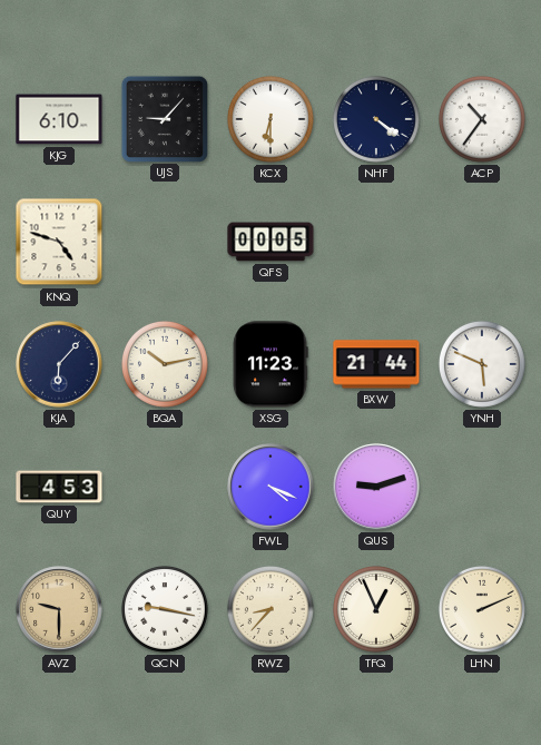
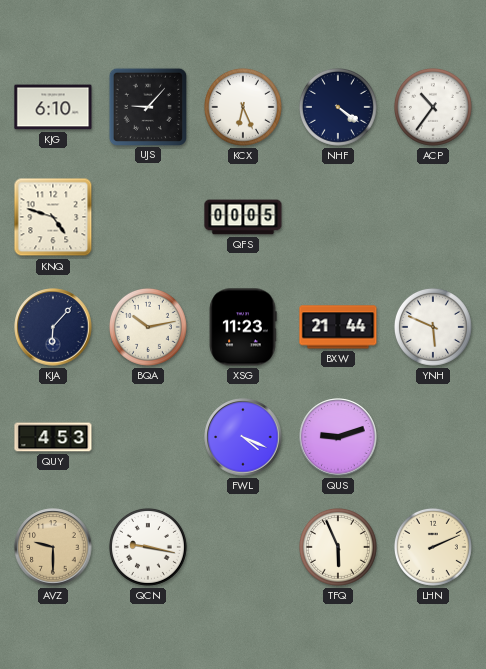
KCX: 6:30 -> 6:26 (243, 107)
RWZ: 8:37 -> none (270, 609)
TFQ: 12:56 -> 5:56 (338, 547)
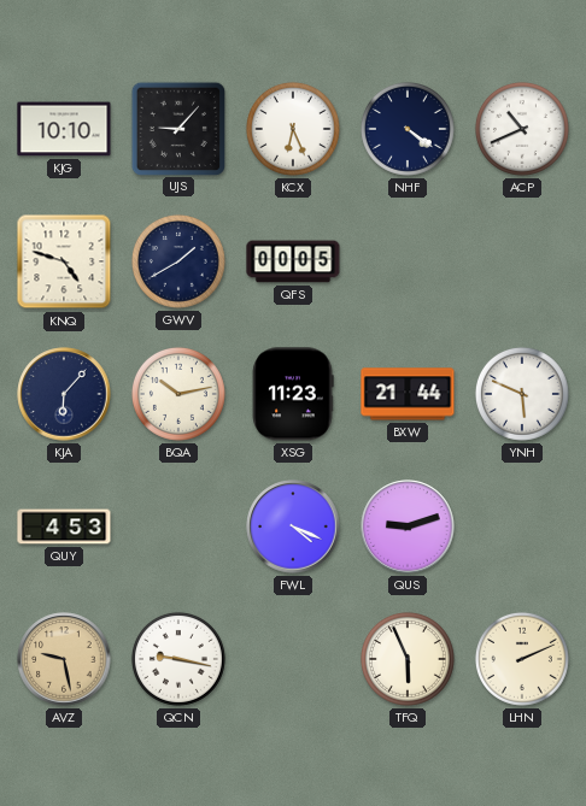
KJG: 6:10 -> 10:10 (64, 129)
ACP: 10:36 -> 10:41 (522, 129)
GWV: none -> 1:40 (178, 261)
AVZ: 9:30 -> 9:28 (64, 659)
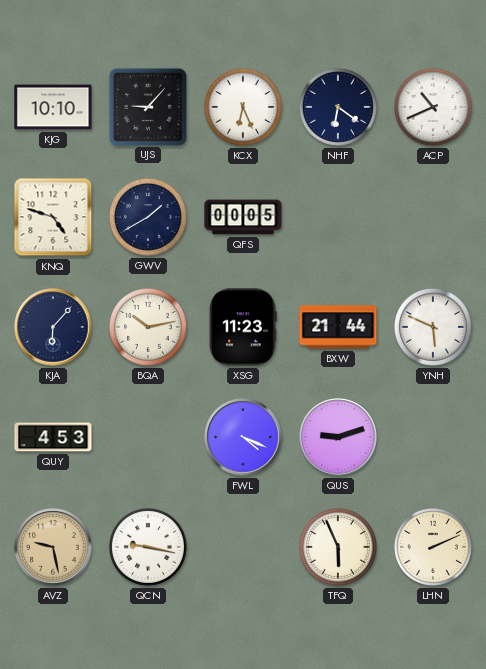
NHF: 4:21 -> 6:21 (338, 107)
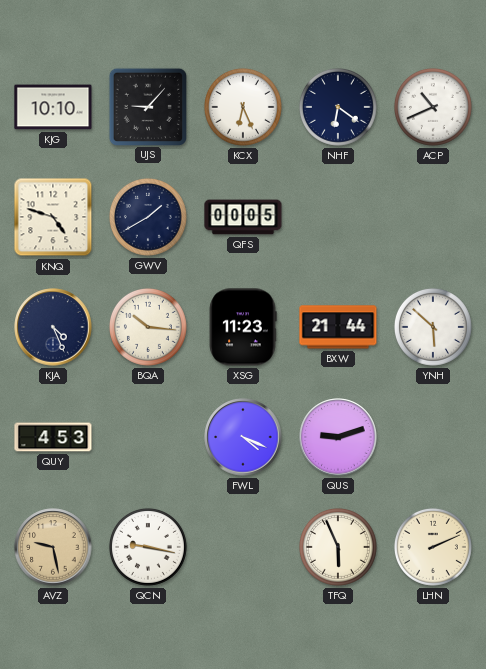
KJA: 6:07 -> 4:26 (53, 327)
BQA: 10:13 -> 10:16 (148, 327)
YNH: 5:49 -> 5:52 (433, 327)
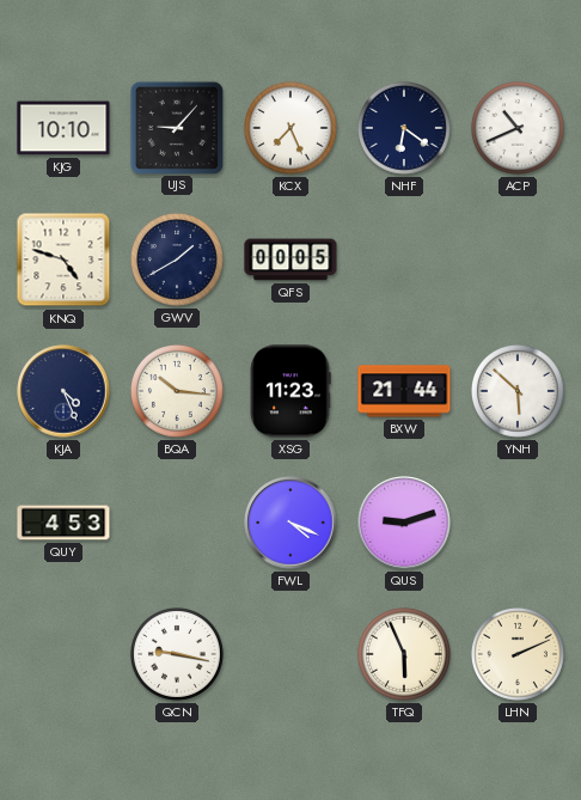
KCX: 6:26 -> 7:26 (290, 128)
AVZ: 9:28 -> none (53, 547)
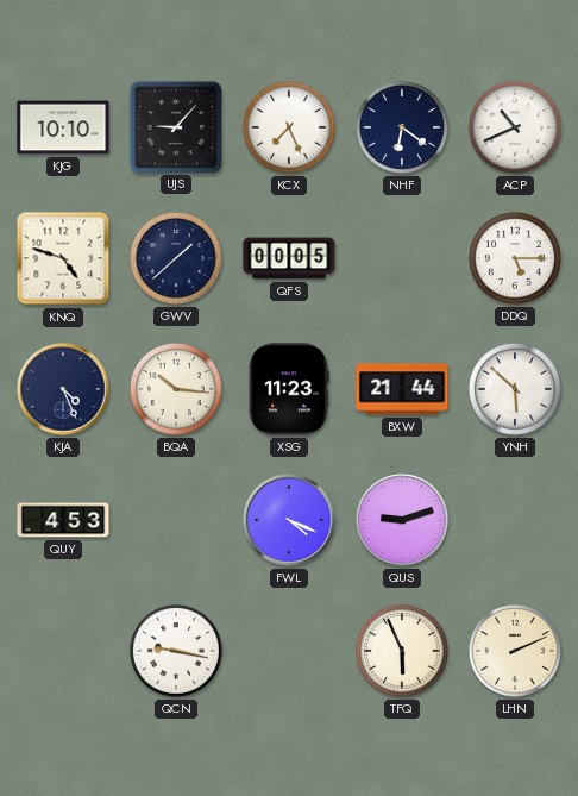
GWV: 1:40 -> 1:38 (176, 258)
DDQ: none -> 5:15 (515, 258)
